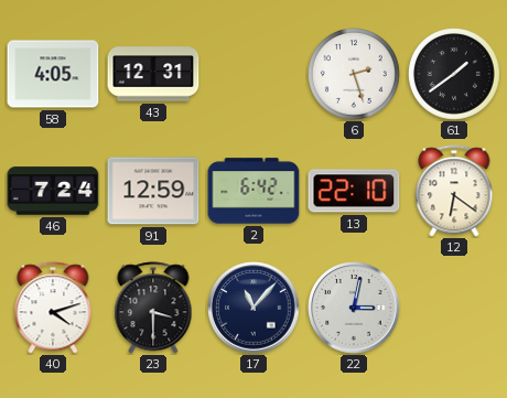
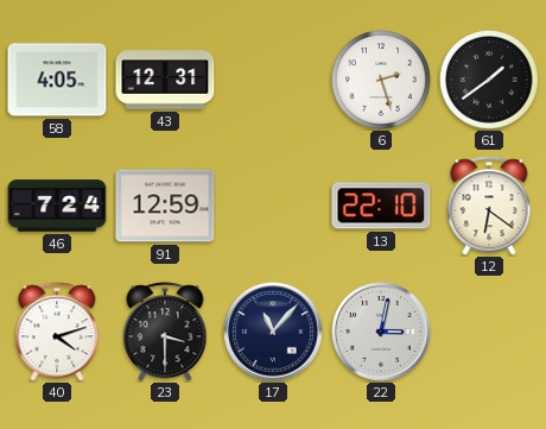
2: 6:42 -> none (253, 191)
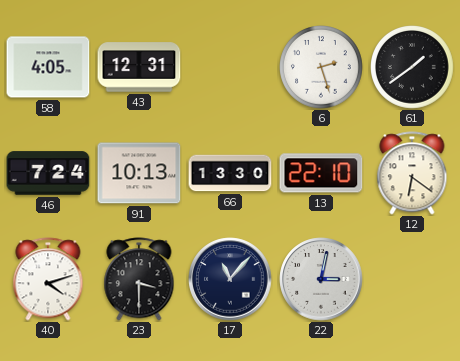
91: 12:59 -> 10:13 (139, 173)
66: none -> 13:30 (230, 173)
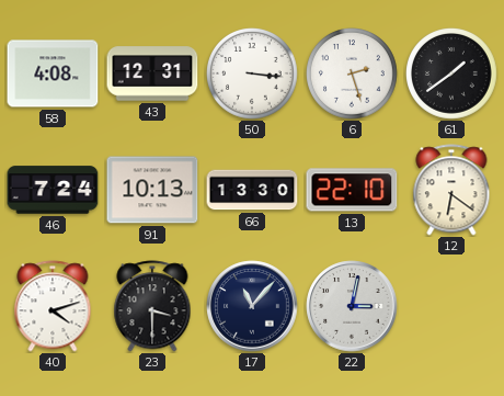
58: 4:05 -> 4:08 (53, 73)
50: none -> 3:16 (253, 75)
